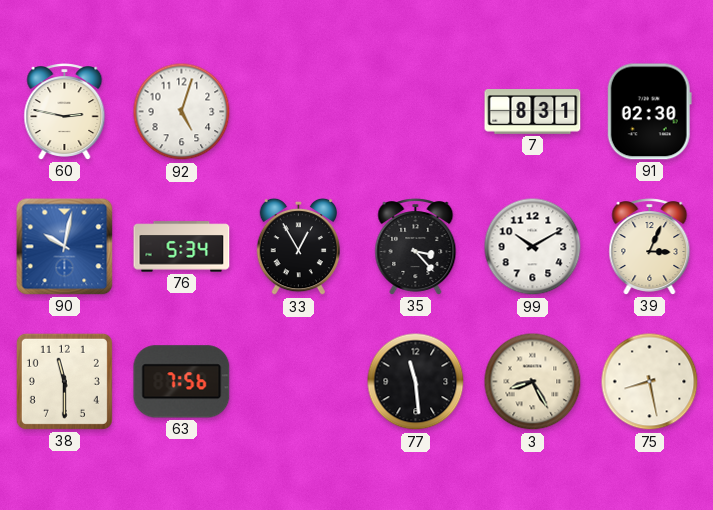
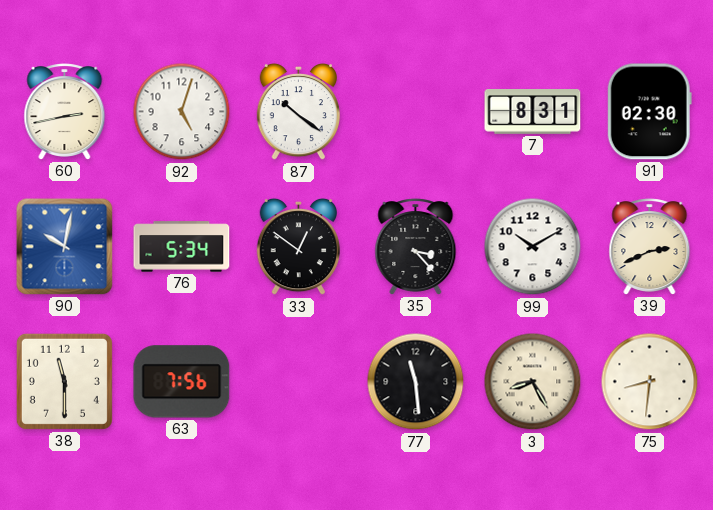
60: 2:47 -> 2:43 (65, 112)
87: none -> 10:21 (298, 112)
33: 12:55 -> 12:51 (298, 247)
39: 3:04 -> 2:41 (650, 247)
75: 8:28 -> 8:31 (650, 382)
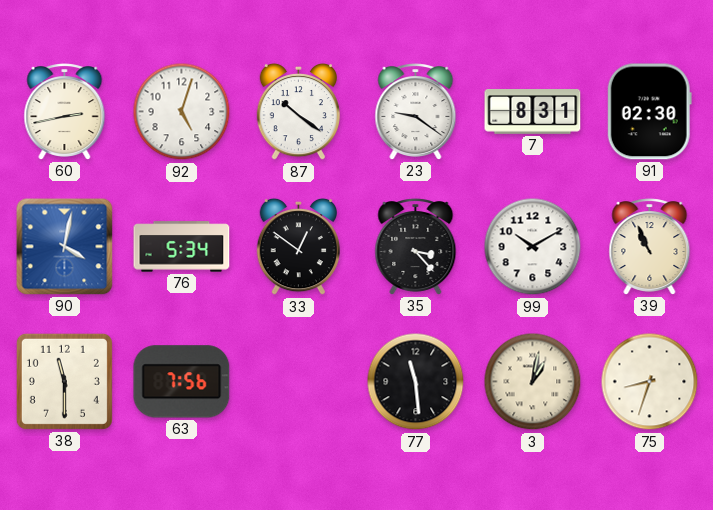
23: none -> 9:21 (416, 112)
90: 10:02 -> 4:02 (65, 247)
39: 2:41 -> 10:56 (650, 247)
3: 8:25 -> 1:02 (533, 382)
75: 8:31 -> 8:33 (650, 382)
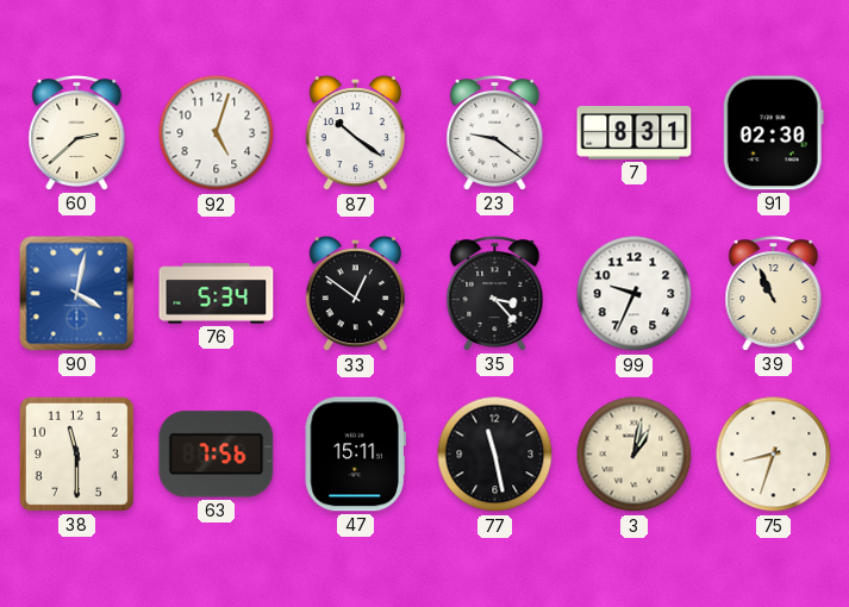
60: 2:43 -> 2:38 (77, 133)
99: 10:10 -> 9:34 (635, 294)
47: none -> 15:11 (355, 455)
77: 11:29 -> 11:28 (495, 455)
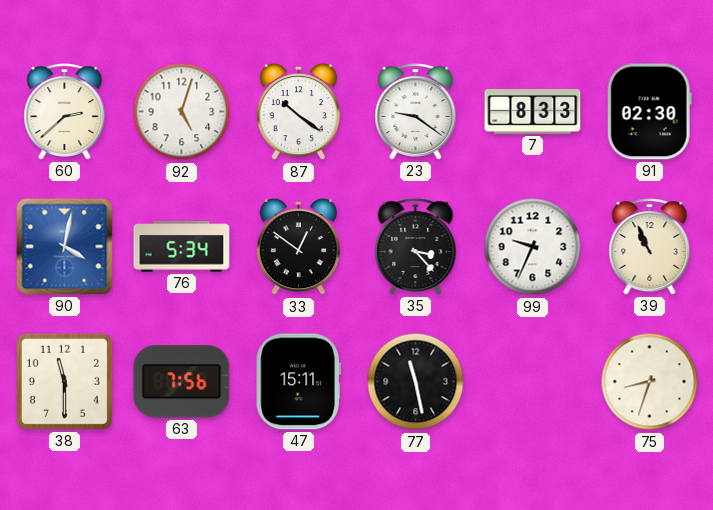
7: 8:31 -> 8:33 (533, 112)
3: 1:02 -> none (635, 455)
